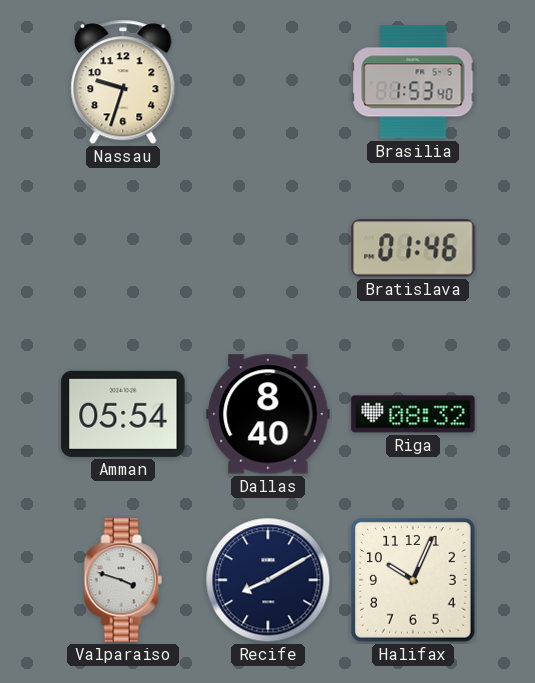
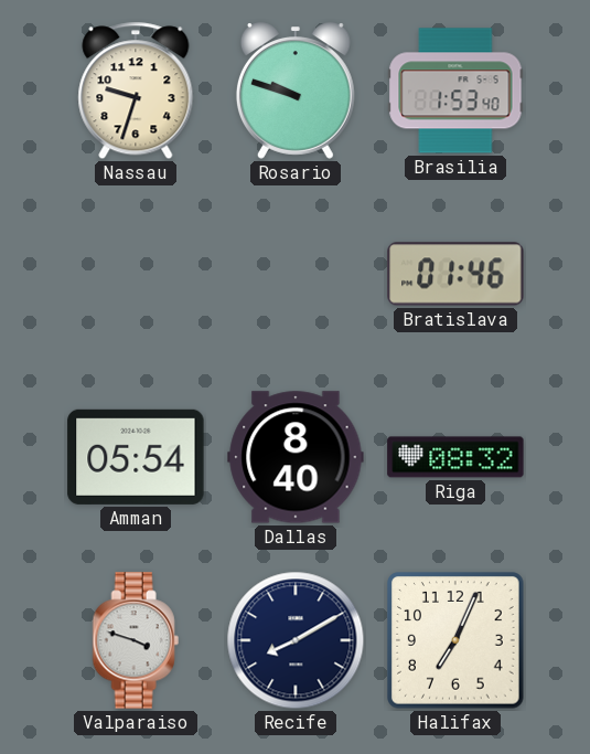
Rosario: none -> 9:48 (296, 91)
Halifax: 10:04 -> 7:04 (455, 640)
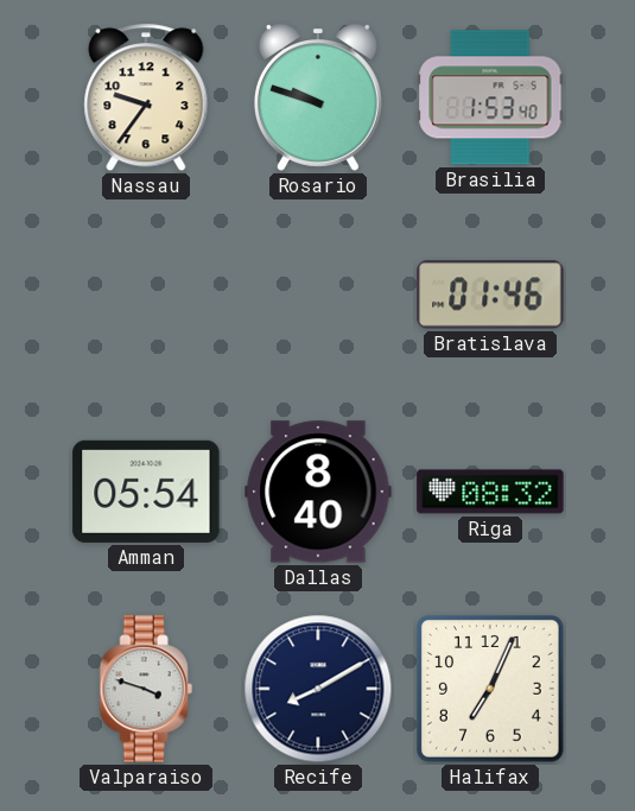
Nassau: 9:33 -> 9:36 (146, 97)
